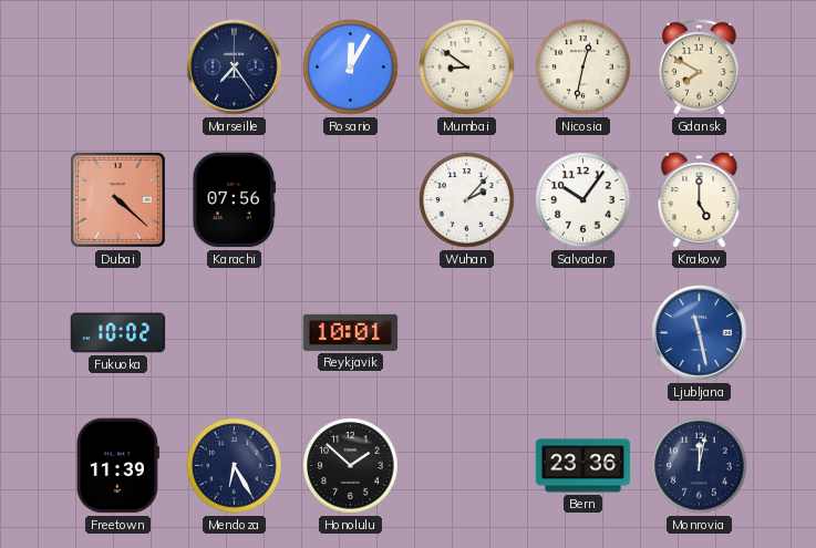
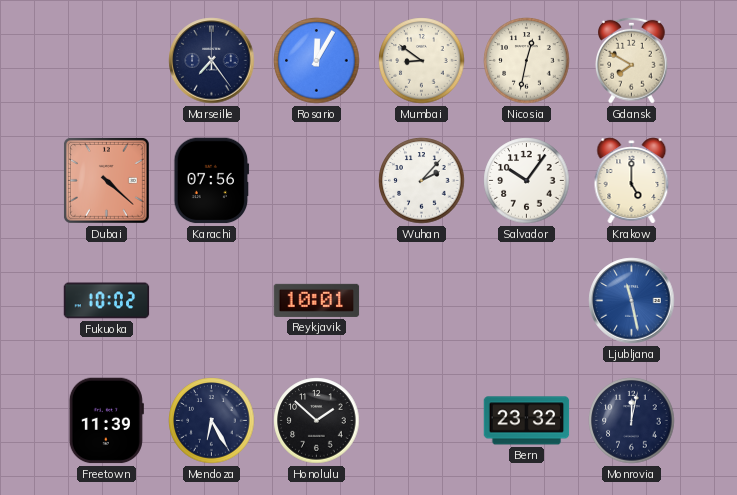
Bern: 23:36 -> 23:32 (527, 421)
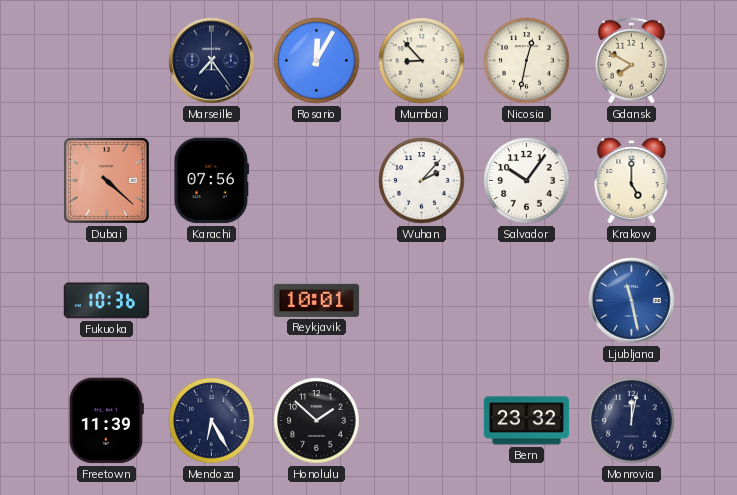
Mumbai: 8:51 -> 8:53 (422, 61)
Fukuoka: 10:02 -> 10:36 (107, 301)
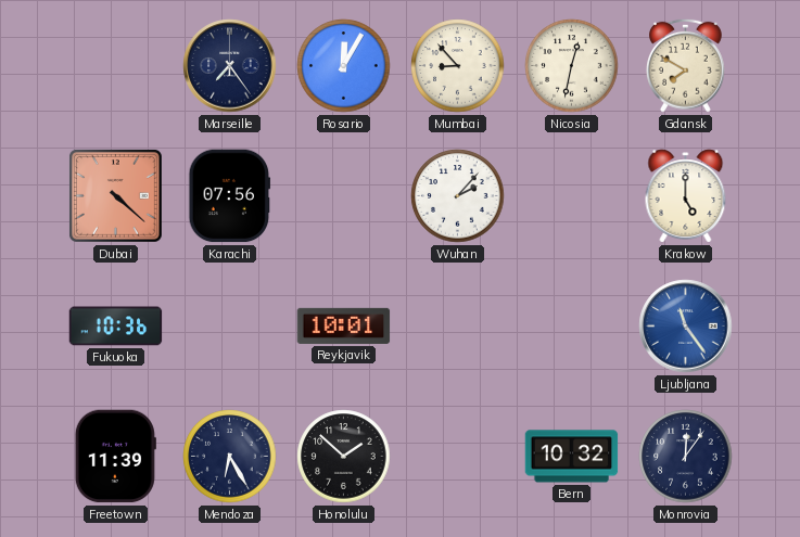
Salvador: 10:06 -> none (527, 181)
Ljubljana: 11:28 -> 11:24 (686, 327)
Bern: 23:32 -> 10:32 (572, 457)
Monrovia: 12:02 -> 12:06 (686, 457)
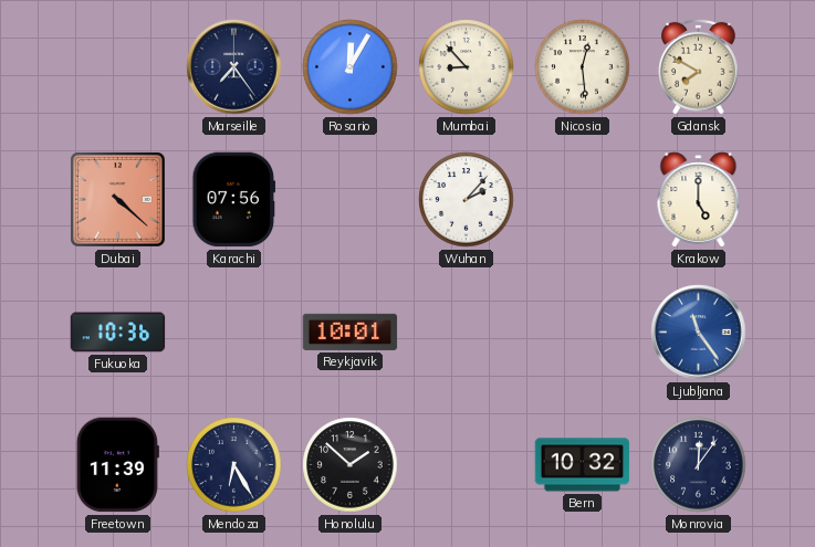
Nicosia: 12:32 -> 12:29 (583, 67)
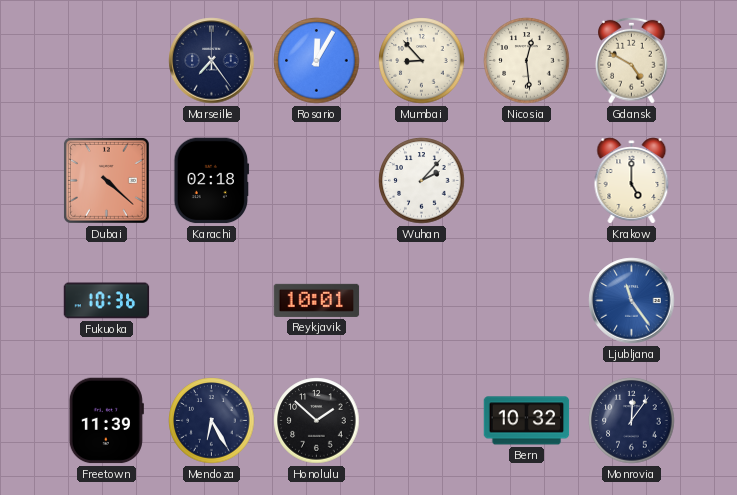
Gdansk: 7:50 -> 4:50 (632, 60)
Karachi: 07:56 -> 02:18 (212, 181)
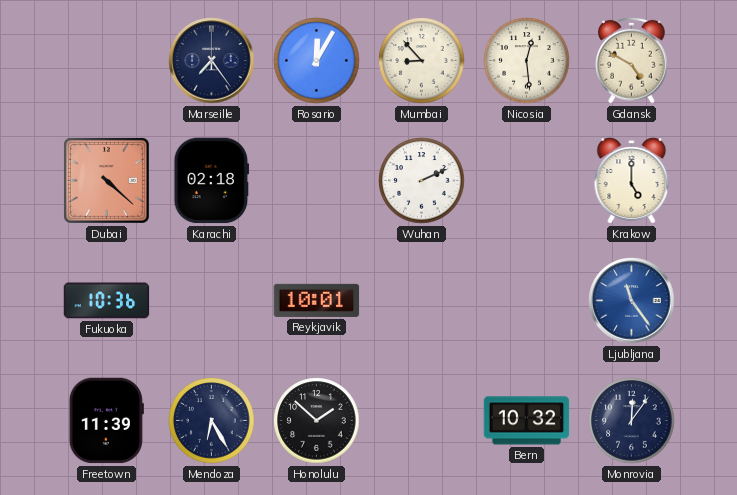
Wuhan: 2:07 -> 2:11 (422, 181)
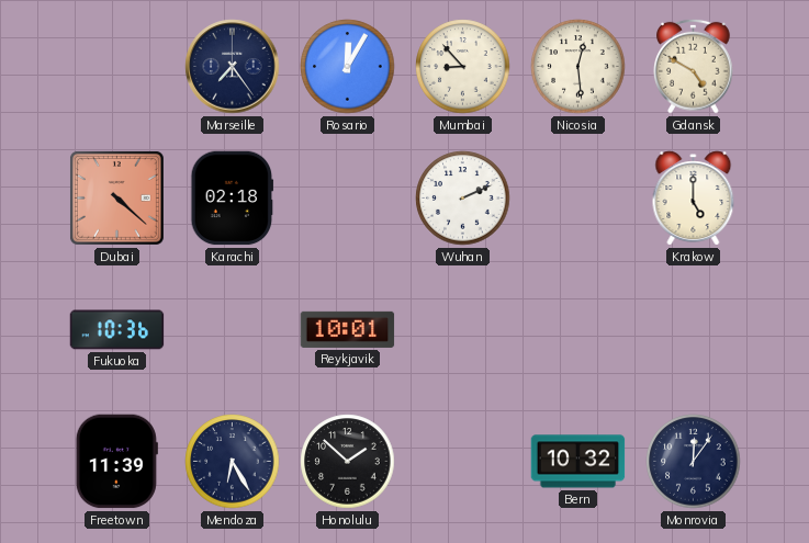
Ljubljana: 11:24 -> none (632, 301)
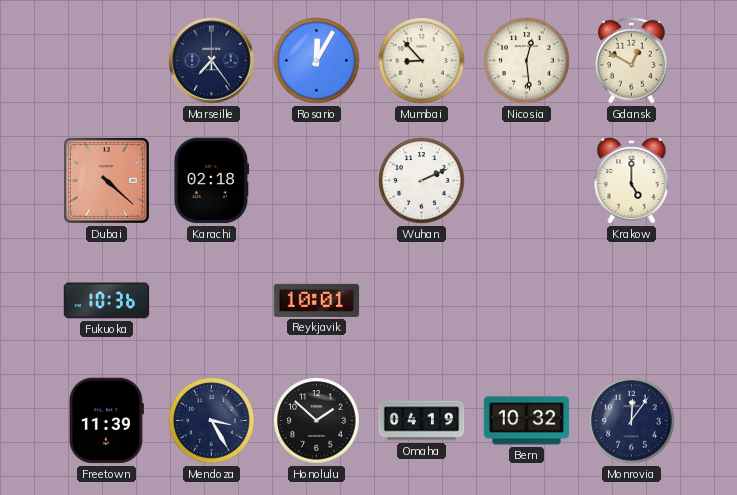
Gdansk: 4:50 -> 12:50 (632, 60)
Mendoza: 6:25 -> 3:25 (212, 421)
Omaha: none -> 04:19 (422, 421)
